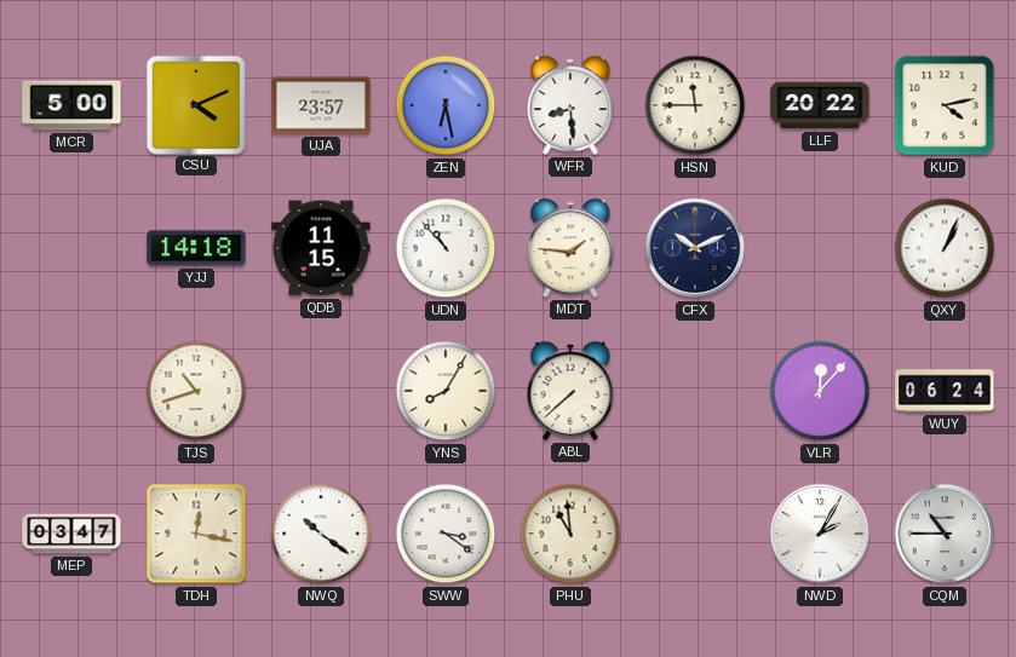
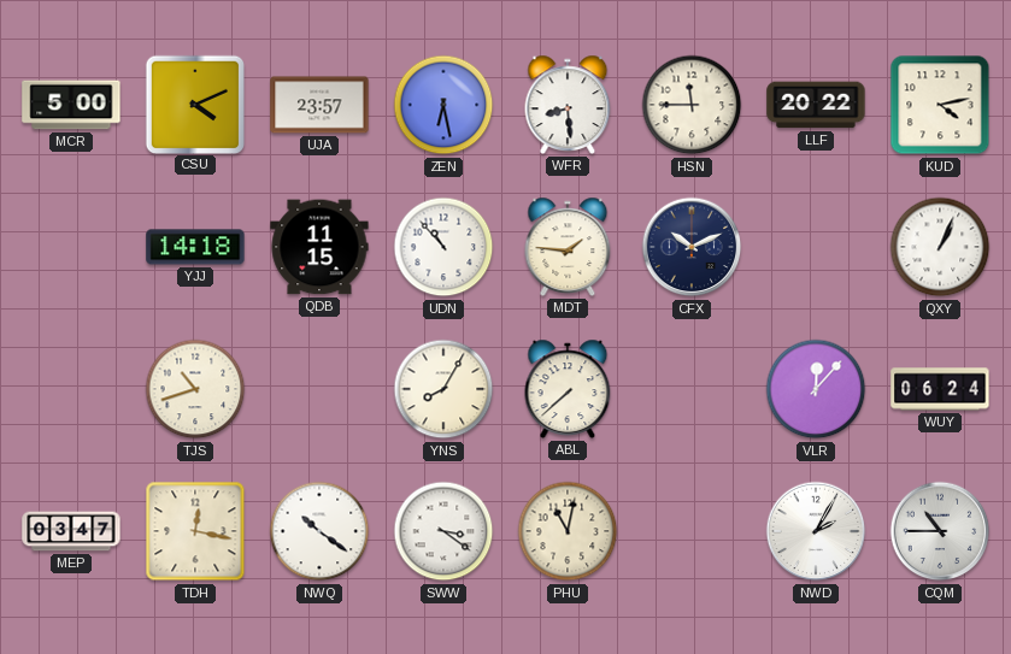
PHU: 10:59 -> 11:02 (568, 531)
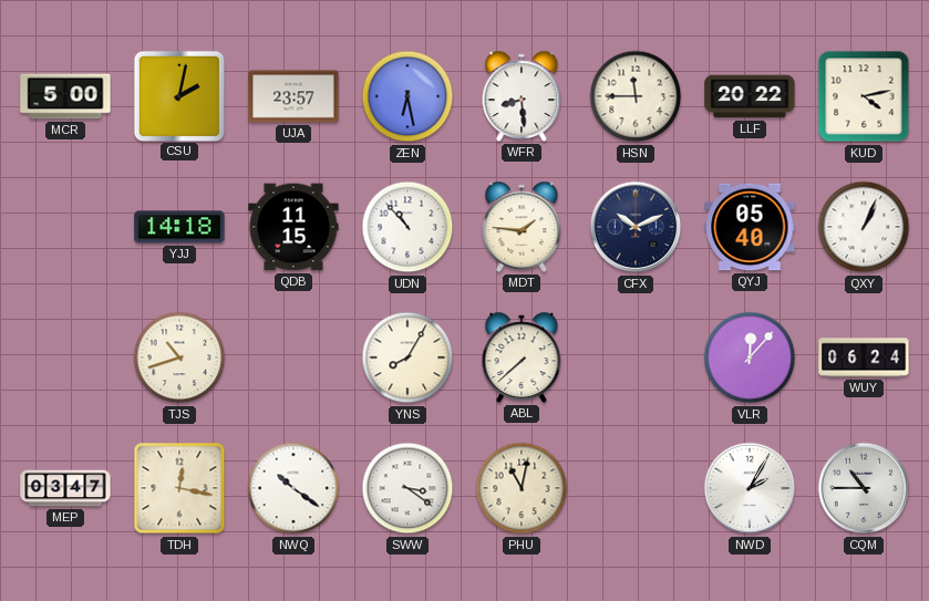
CSU: 4:11 -> 2:02 (178, 95)
QYJ: none -> 05:40 (750, 227)
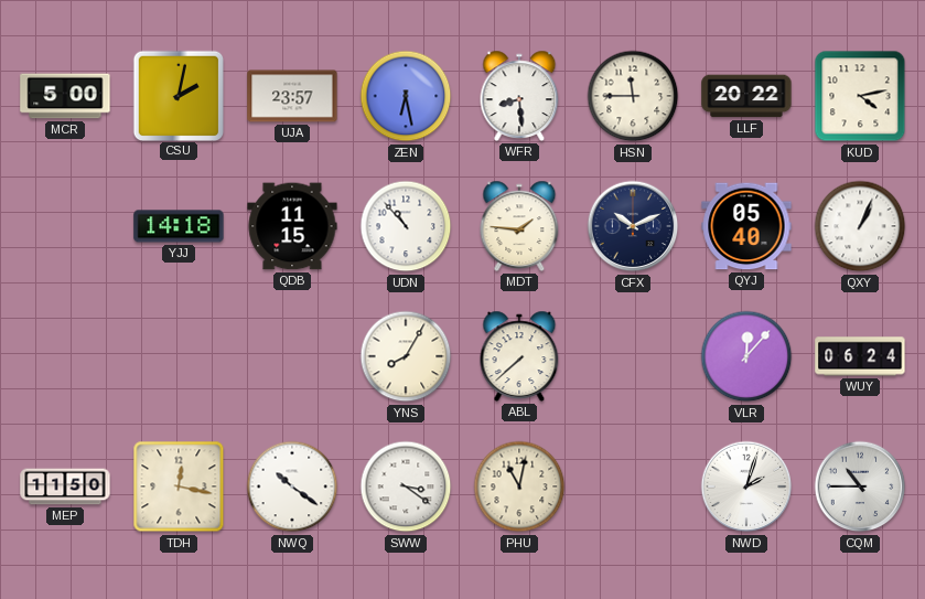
TJS: 10:42 -> none (179, 358)
MEP: 03:47 -> 11:50 (65, 486)
NWD: 2:05 -> 2:03 (746, 486)
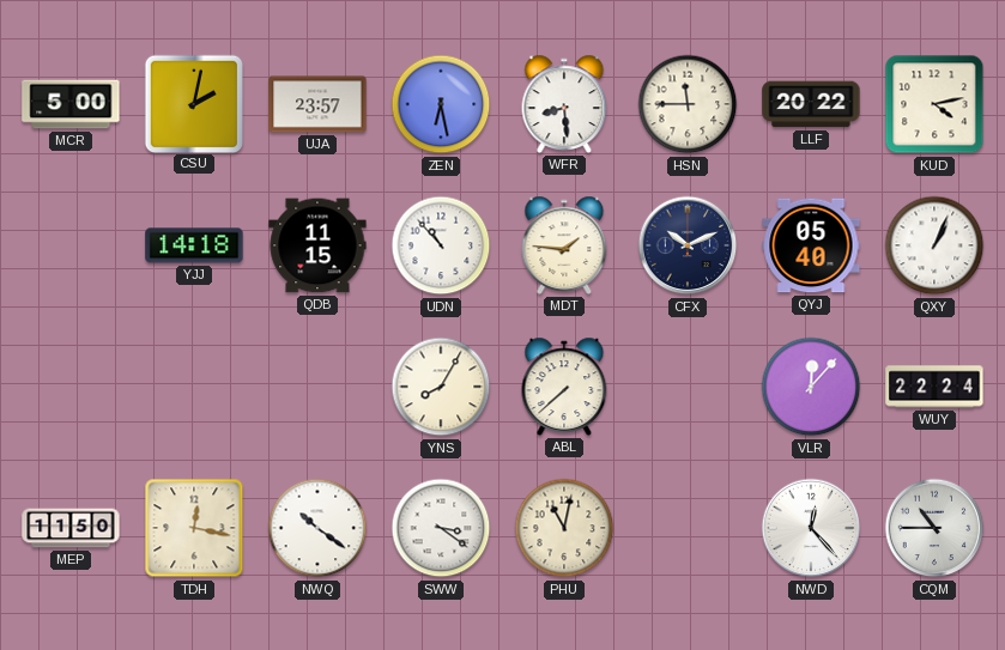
WUY: 06:24 -> 22:24 (934, 387)
NWD: 2:03 -> 12:23 (811, 528)
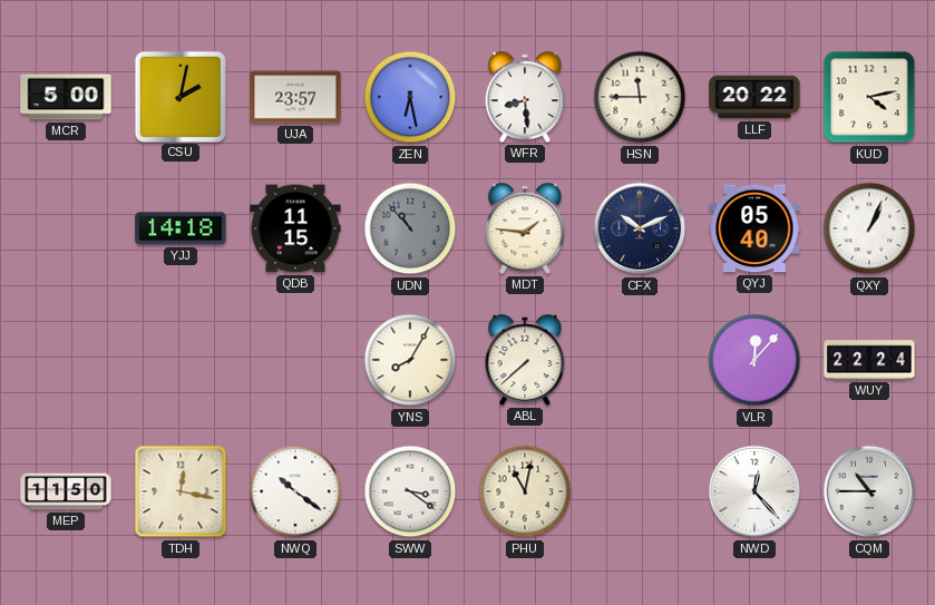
UDN dial: white -> grey (410, 228)
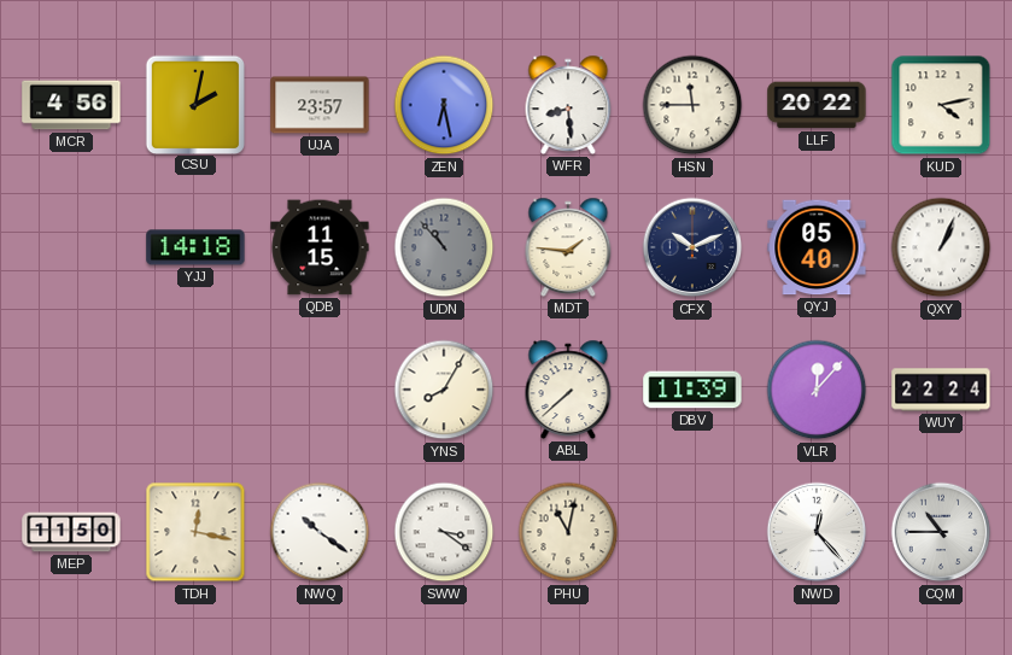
MCR: 5:00 -> 4:56 (71, 105)
DBV: none -> 11:39 (692, 390)
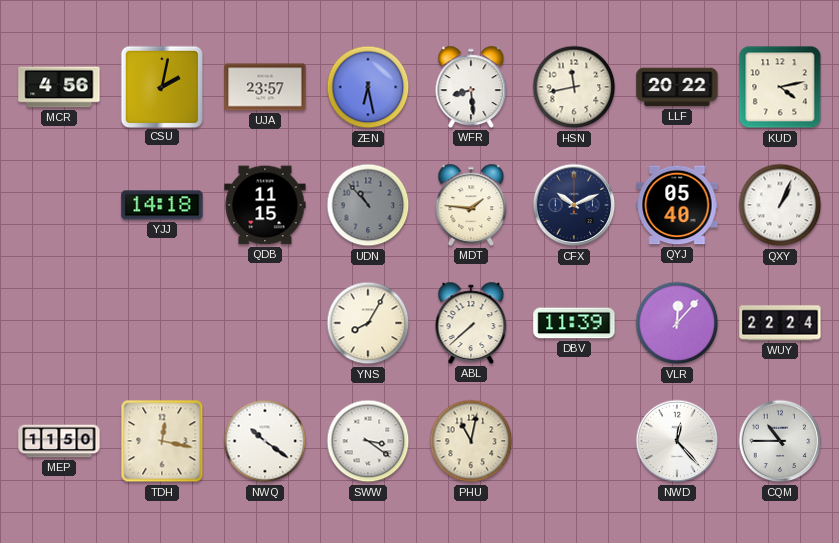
HSN: 11:45 -> 11:43 (574, 87)
